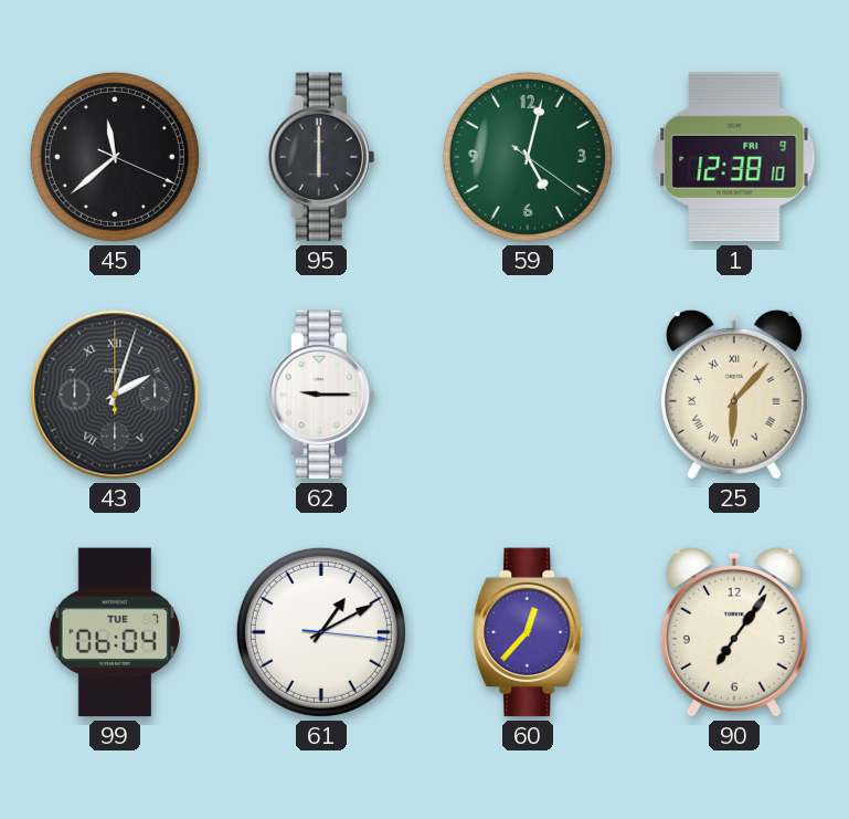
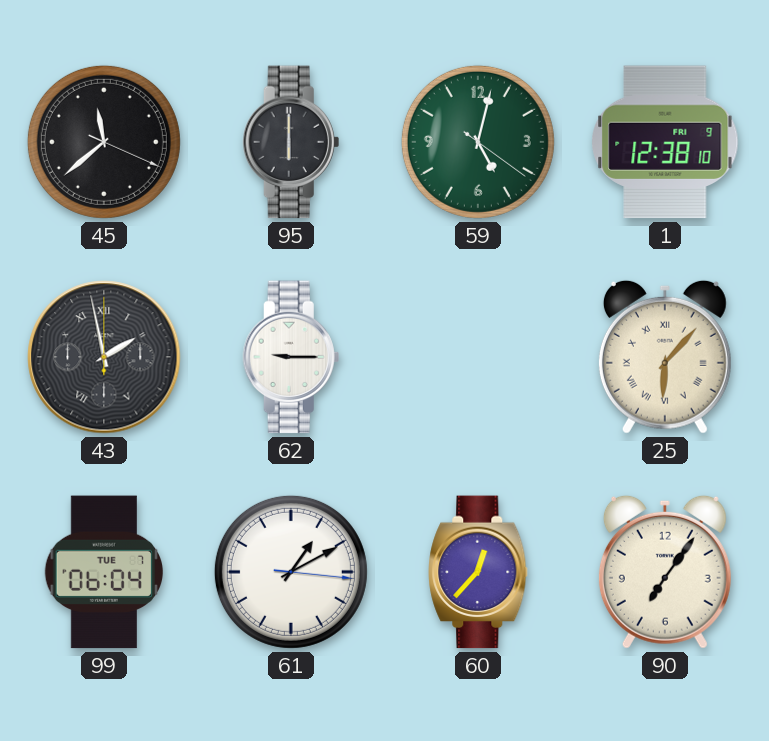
43: 2:03 -> 1:58 (104, 357)
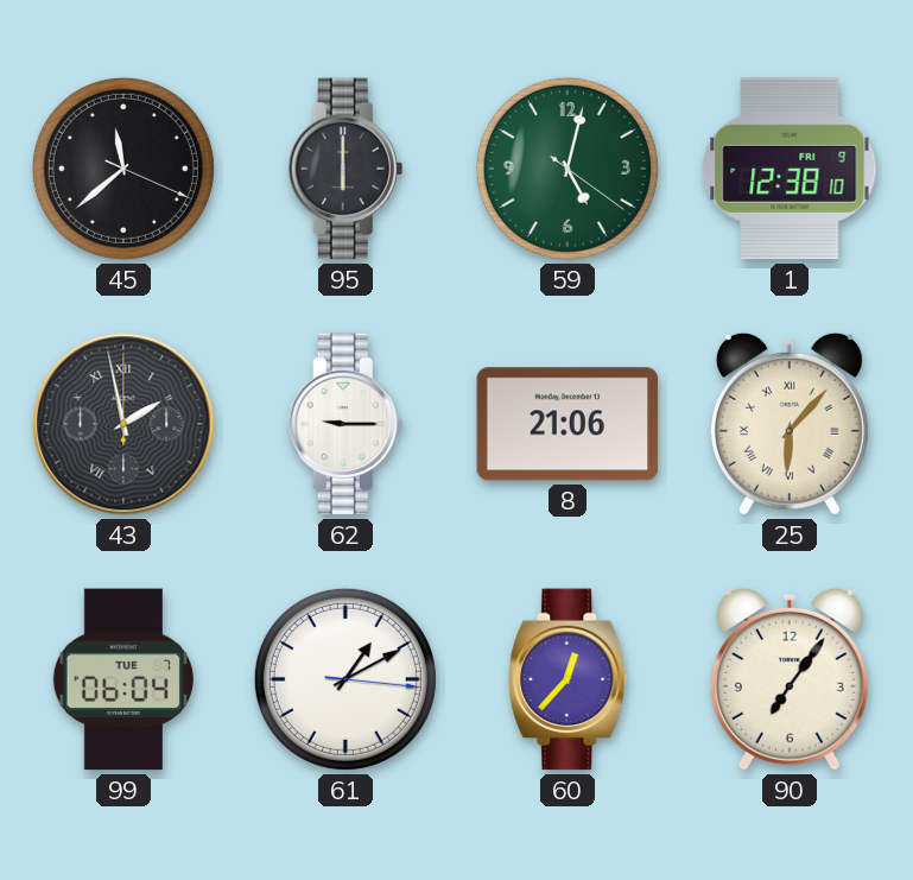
8: none -> 21:06 (568, 424)
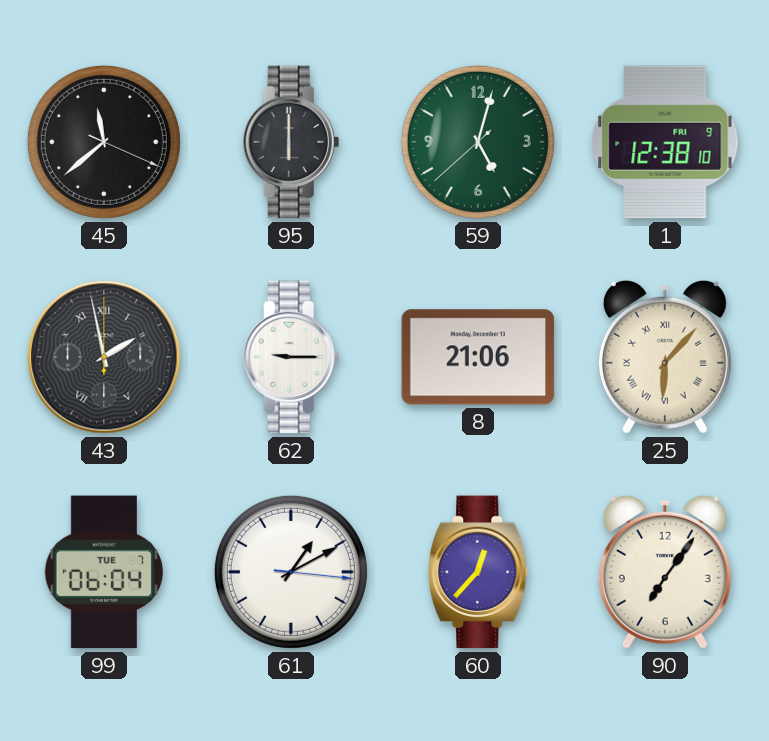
59: 5:02:21 -> 5:02:38 (478, 142)
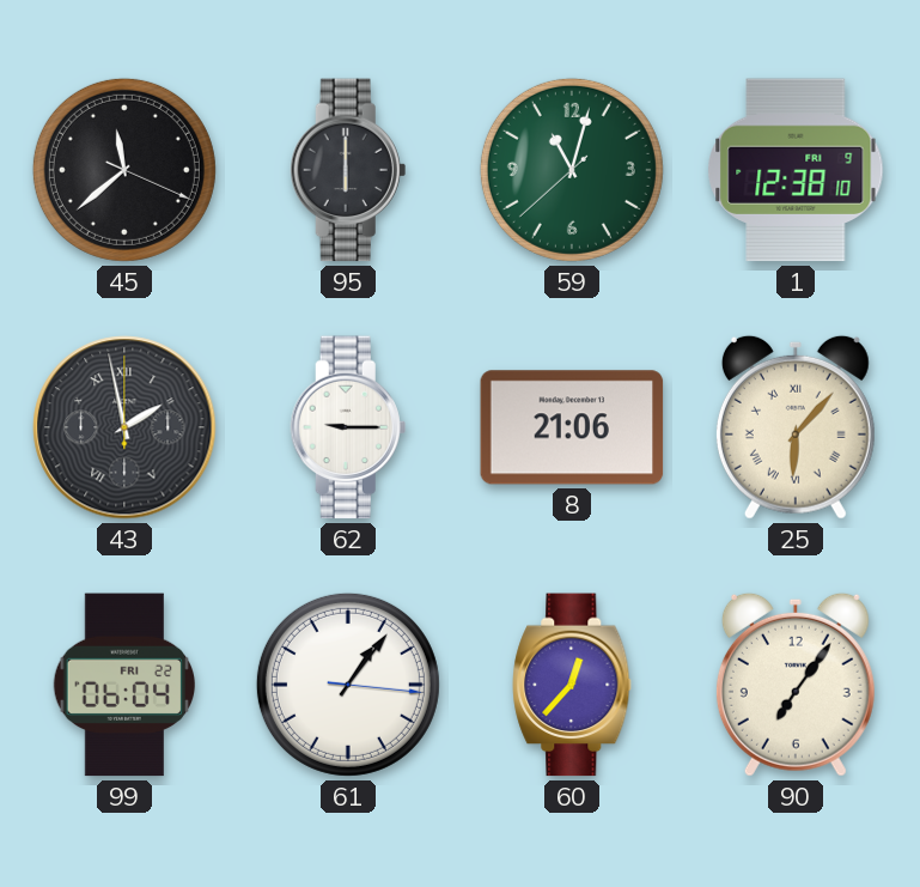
59: 5:02 -> 11:02 (572, 170)
99 date: TUE 7 -> FRI 22 (123, 685)
61: 1:10 -> 1:06 (348, 685)
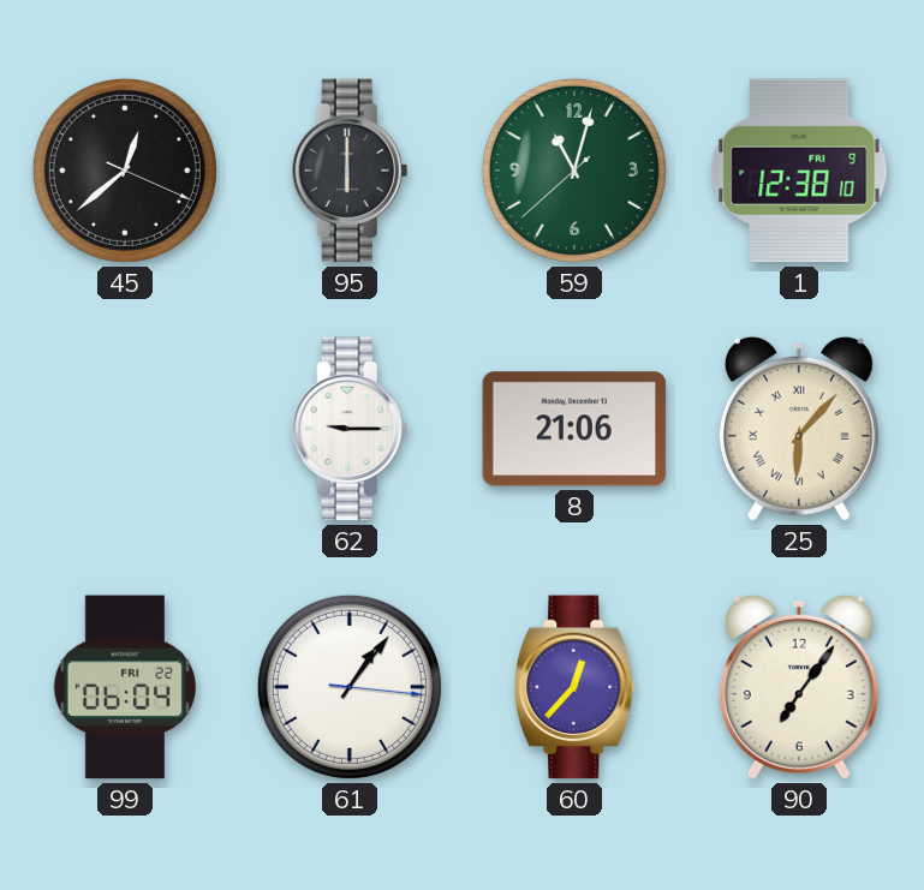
45: 11:38 -> 12:38 (125, 171)
43: 1:58 -> none (124, 427)
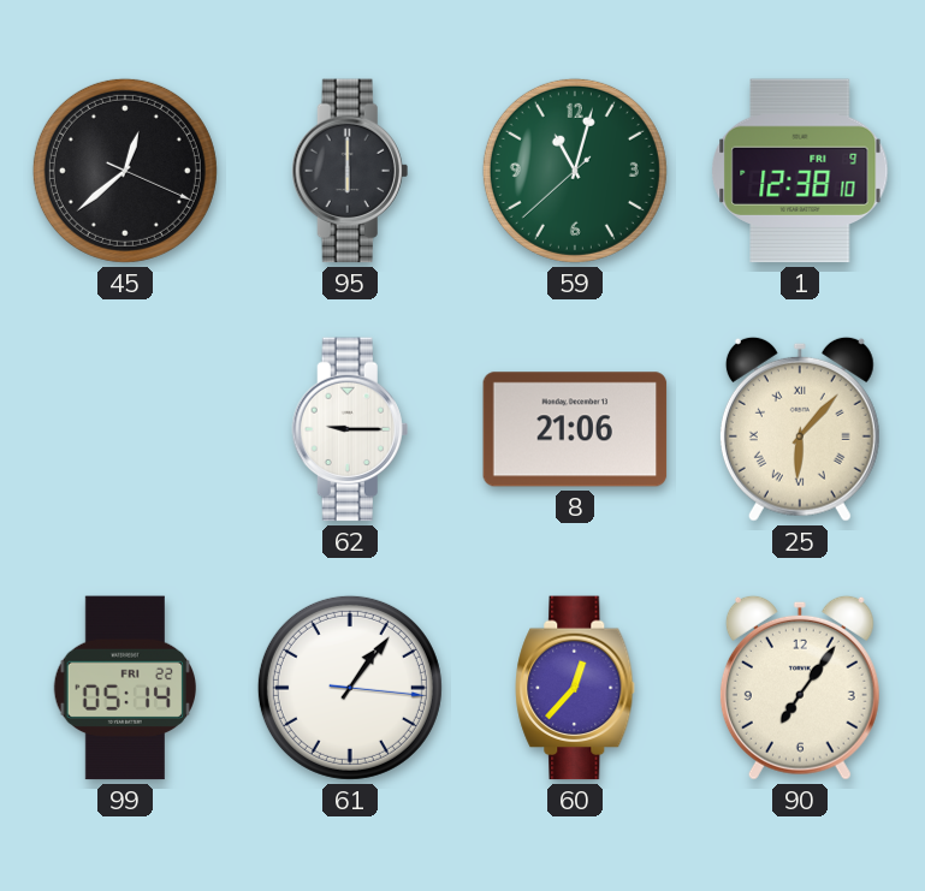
99: 06:04 -> 05:14 (124, 688)
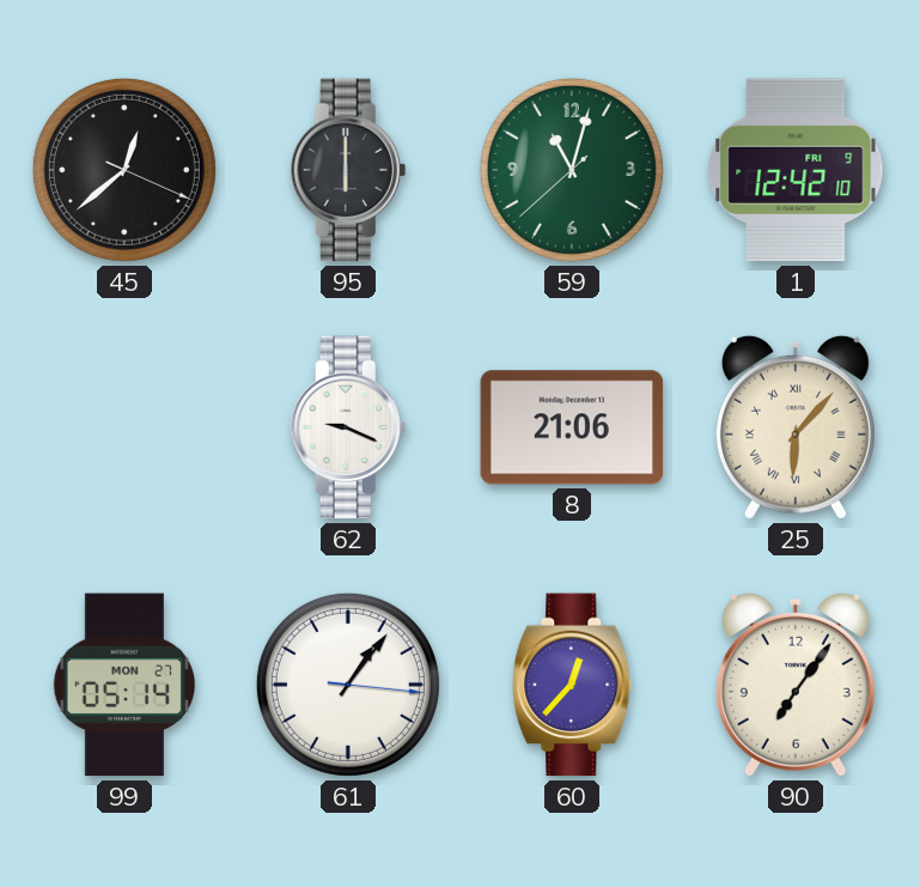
1: 12:38 -> 12:42 (796, 170)
62: 9:15 -> 9:19 (348, 427)
99 date: FRI 22 -> MON 27 (123, 685)
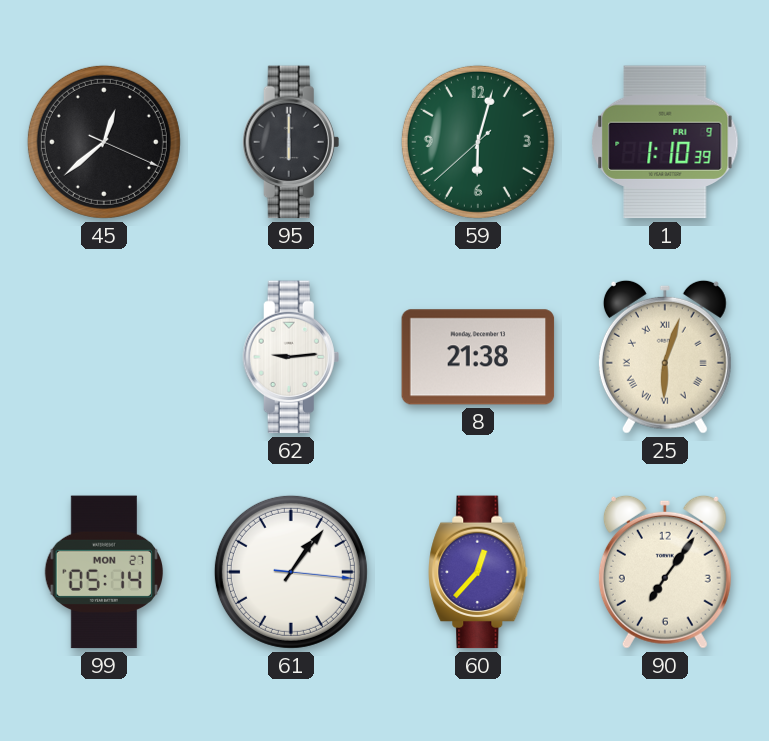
59: 11:02 -> 6:02 (478, 142)
1: 12:42 -> 1:10 (665, 142)
62: 9:19 -> 9:14 (291, 357)
8: 21:06 -> 21:38 (478, 357)
25: 6:07 -> 6:03 (665, 357)
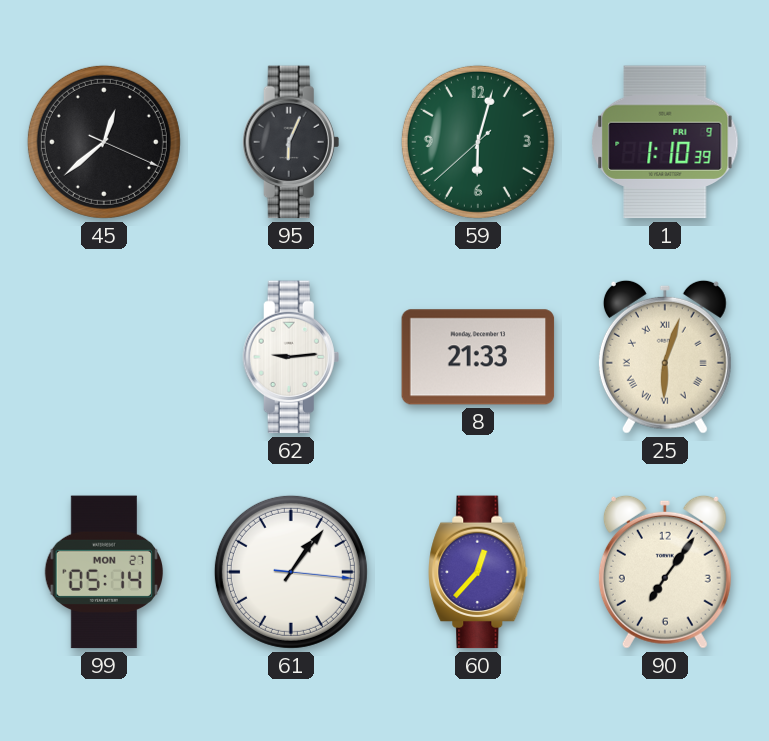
95: 6:00 -> 6:04 (291, 142)
8: 21:38 -> 21:33 (478, 357)
